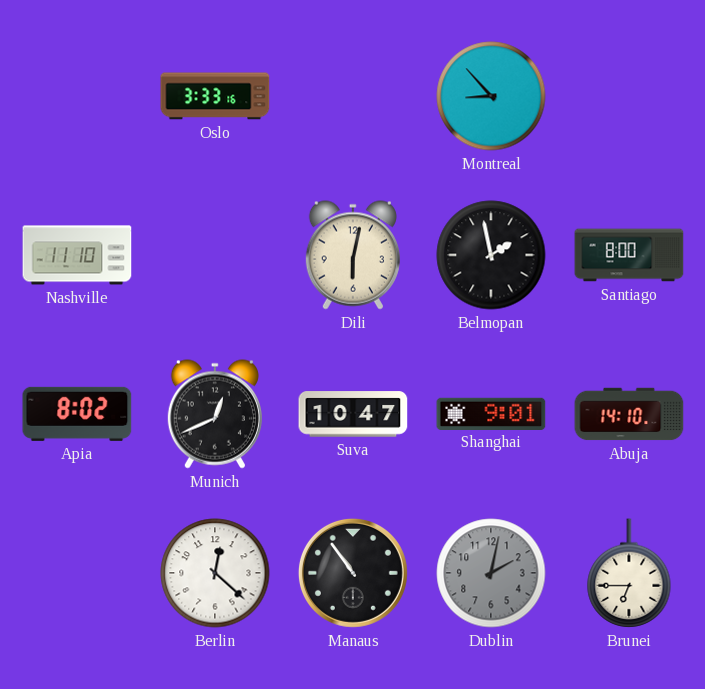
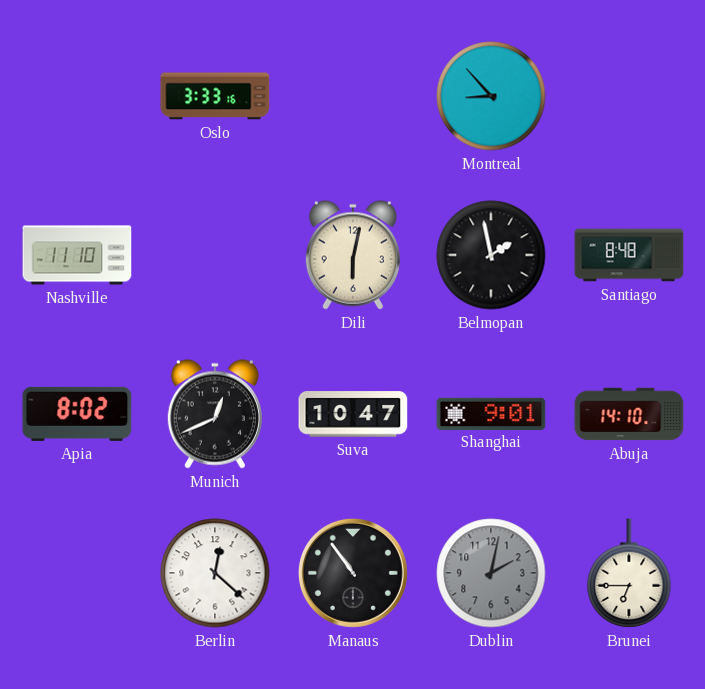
Santiago: 8:00 -> 8:48 (629, 255)
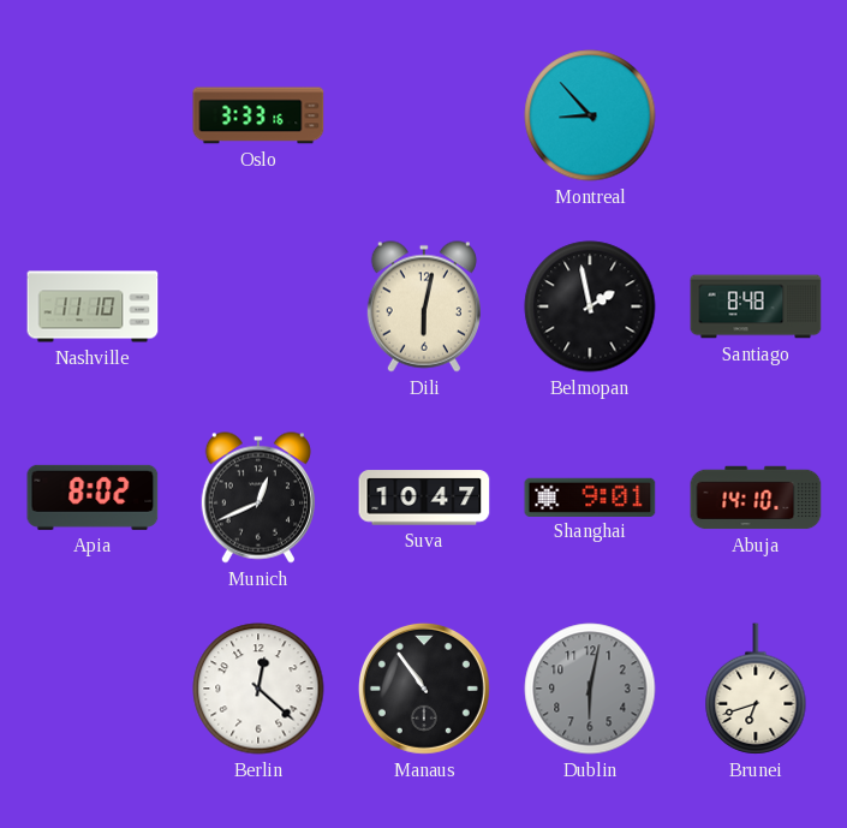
Dublin: 2:02 -> 6:02 (590, 689)
Brunei: 6:45 -> 6:42 (756, 689)
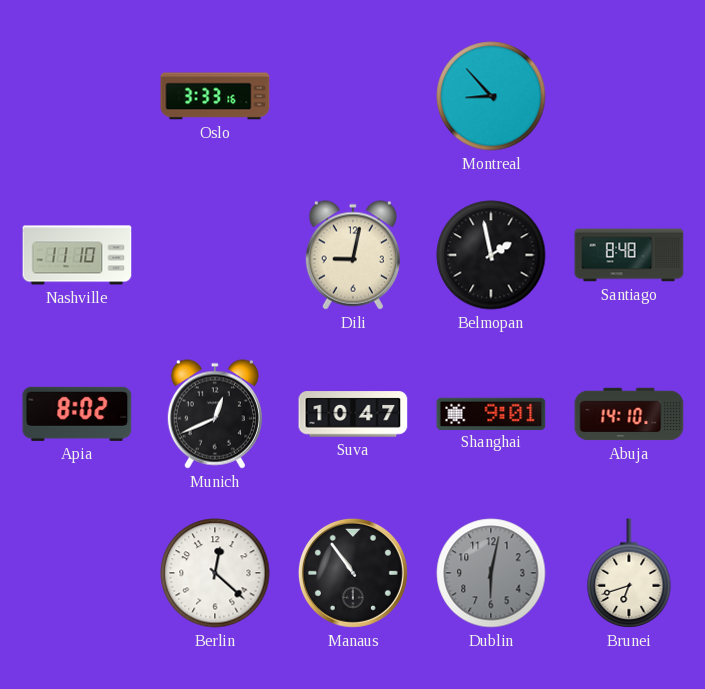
Dili: 6:02 -> 9:02 (353, 255)
